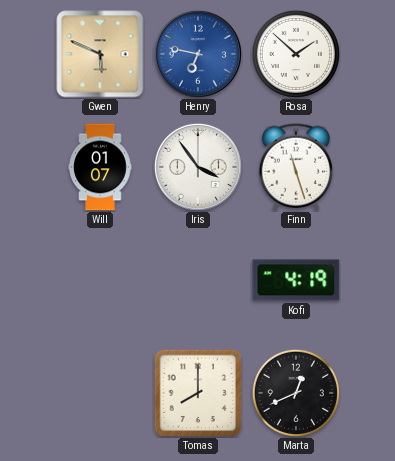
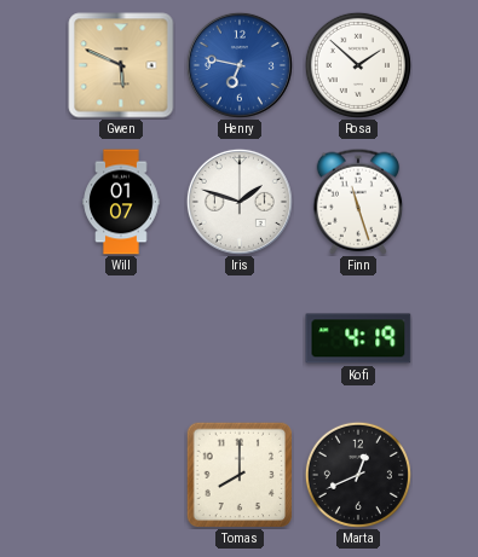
Iris: 3:54 -> 1:48 (240, 202)
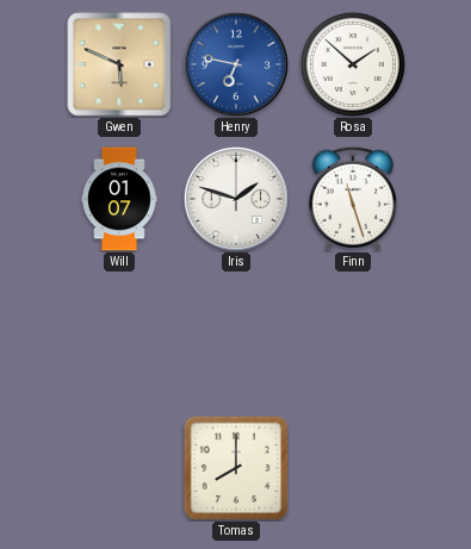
Kofi: 4:19 -> none (358, 338)
Marta: 12:41 -> none (358, 475)
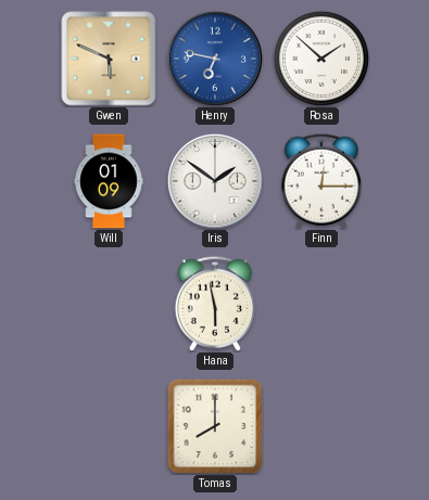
Will: 01:07 -> 01:09 (109, 181)
Iris: 1:48 -> 1:51 (215, 181)
Finn: 11:27 -> 12:15 (321, 181)
Hana: none -> 5:58 (215, 304)
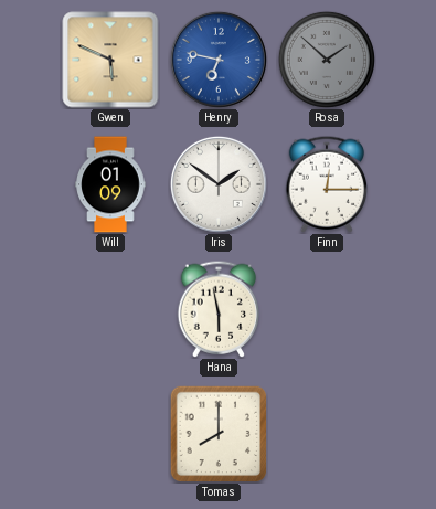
Rosa dial: white -> grey (327, 60)
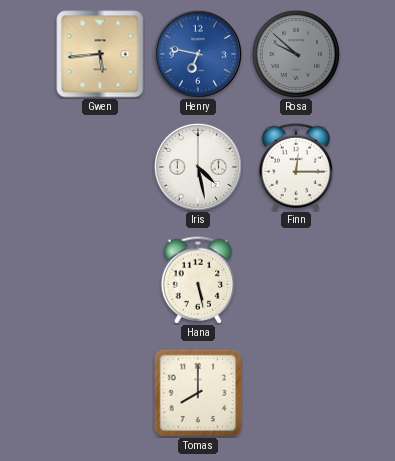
Gwen: 5:49 -> 5:44 (100, 54)
Rosa: 1:52 -> 9:52 (296, 54)
Will: 01:09 -> none (110, 184)
Iris: 1:51 -> 4:28 (198, 167)
Hana: 5:58 -> 5:28 (198, 280)
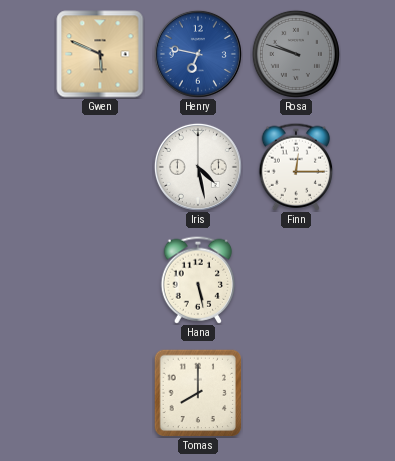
Gwen: 5:44 -> 5:49 (100, 54)
Rosa: 9:52 -> 9:48 (296, 54)
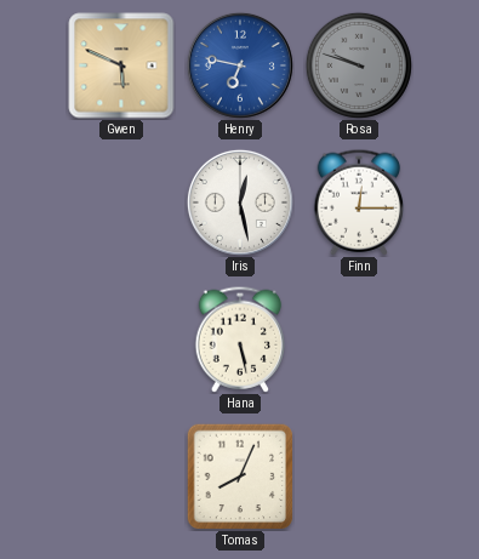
Iris: 4:28 -> 12:28 (240, 203)
Tomas: 8:00 -> 8:04 (240, 477)
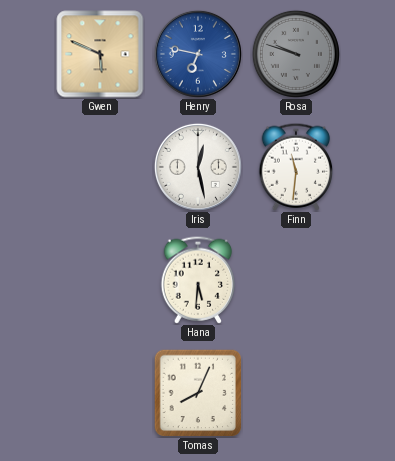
Finn: 12:15 -> 11:31 (296, 167)
Hana: 5:28 -> 5:31 (198, 280)
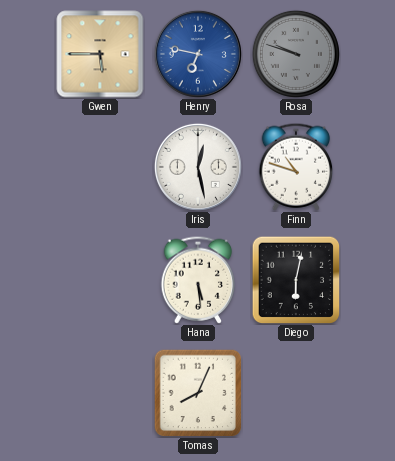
Gwen: 5:49 -> 5:45 (100, 54)
Finn: 11:31 -> 10:48 (296, 167)
Hana: 5:31 -> 5:29 (198, 280)
Diego: none -> 6:02 (296, 280)
